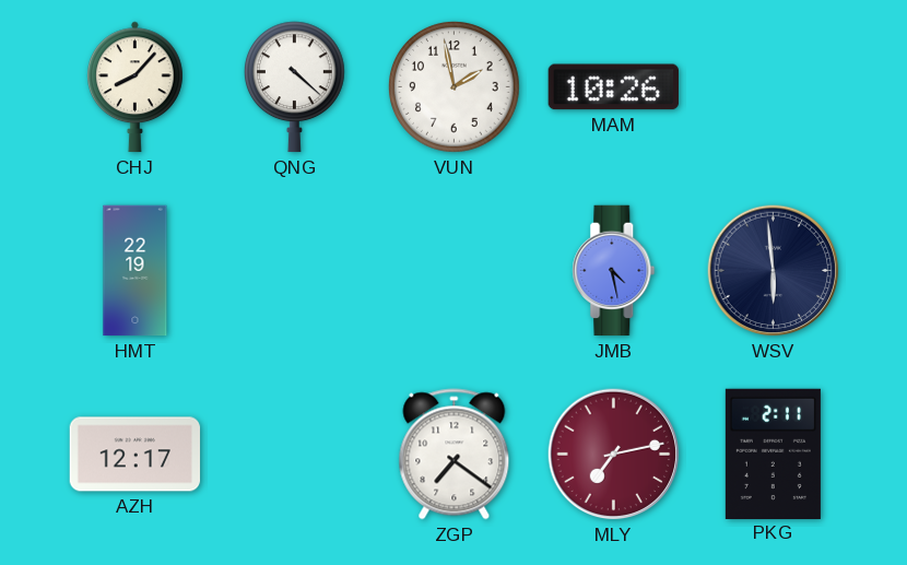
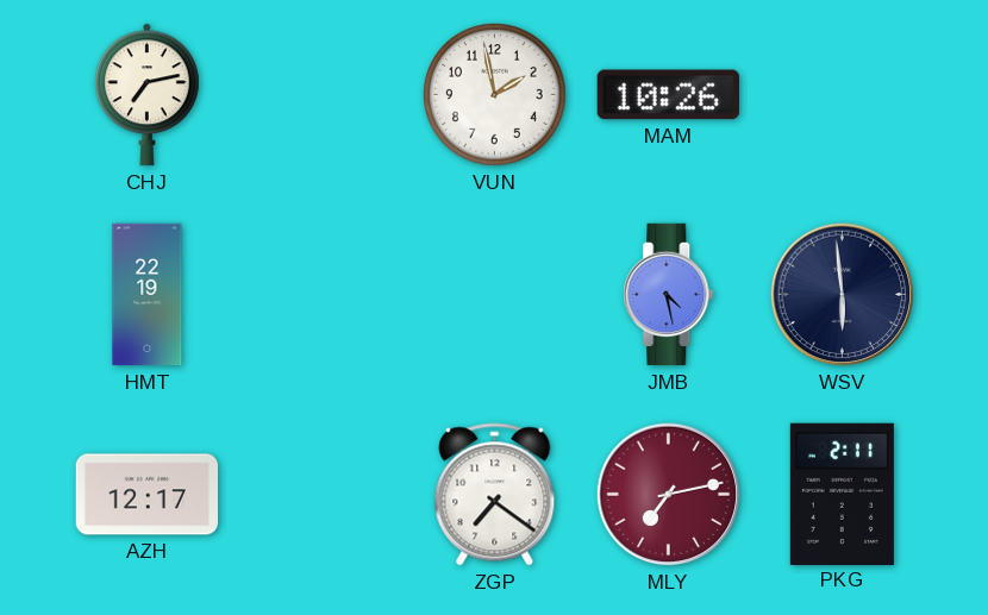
CHJ: 8:07 -> 7:13 (148, 95)
QNG: 4:22 -> none (295, 87)
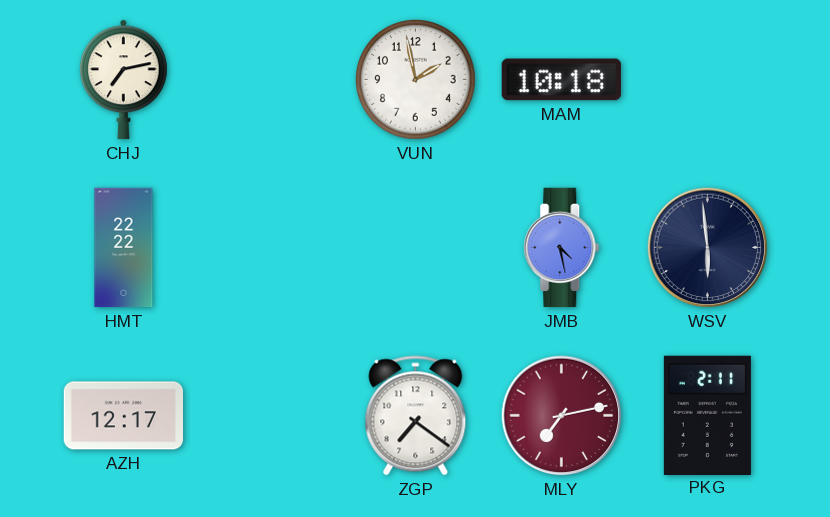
MAM: 10:26 -> 10:18 (561, 80)
HMT: 22:19 -> 22:22 (124, 248)
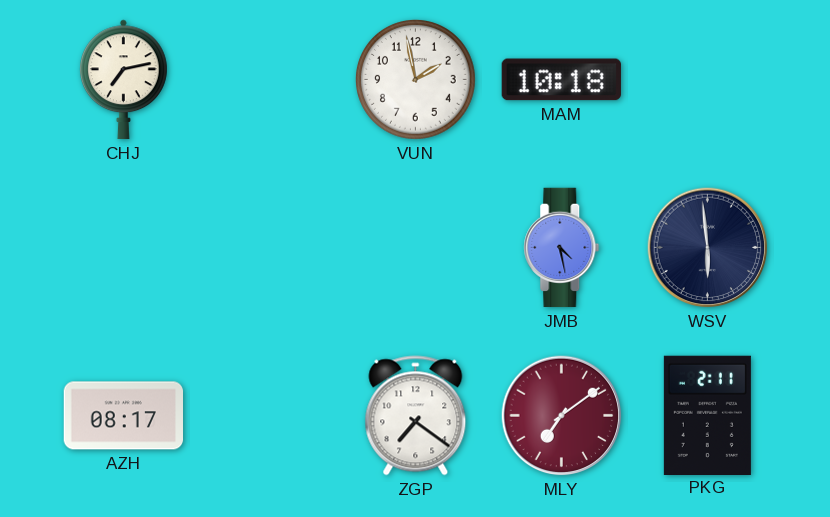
HMT: 22:22 -> none (124, 248)
AZH: 12:17 -> 08:17 (124, 416)
MLY: 7:13 -> 7:09 (562, 416)
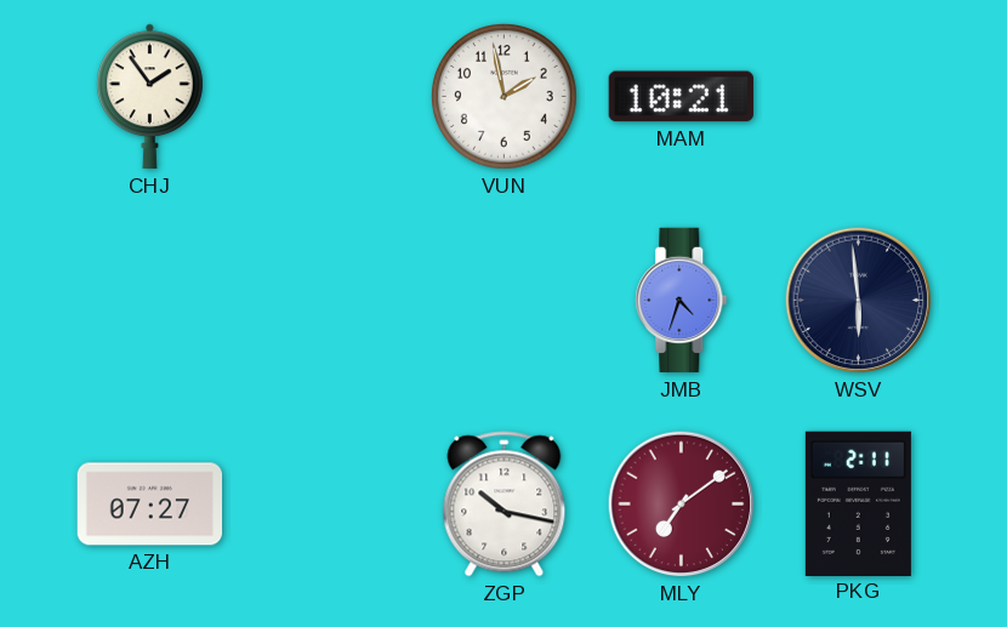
CHJ: 7:13 -> 1:54 (150, 97)
MAM: 10:18 -> 10:21 (681, 97)
JMB: 4:28 -> 4:33 (682, 301)
AZH: 08:17 -> 07:27 (150, 505)
ZGP: 7:21 -> 10:17 (505, 505)
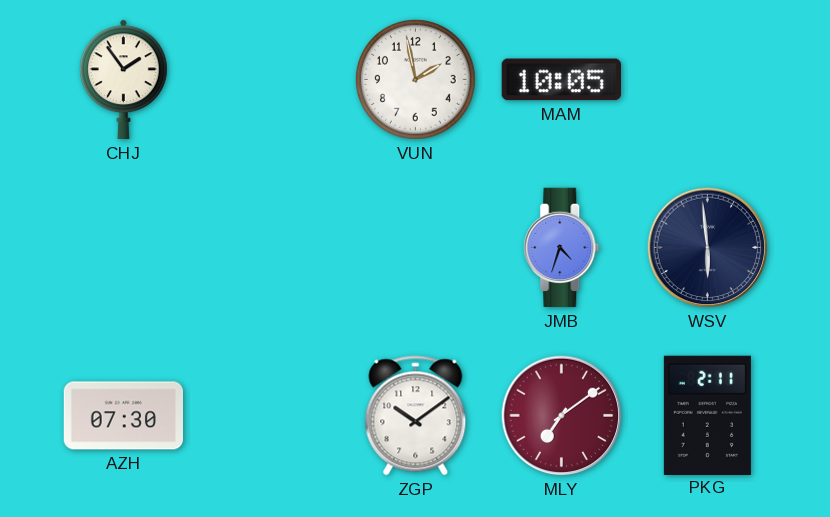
MAM: 10:21 -> 10:05 (561, 80)
AZH: 07:27 -> 07:30 (124, 416)
ZGP: 10:17 -> 10:09 (416, 416)
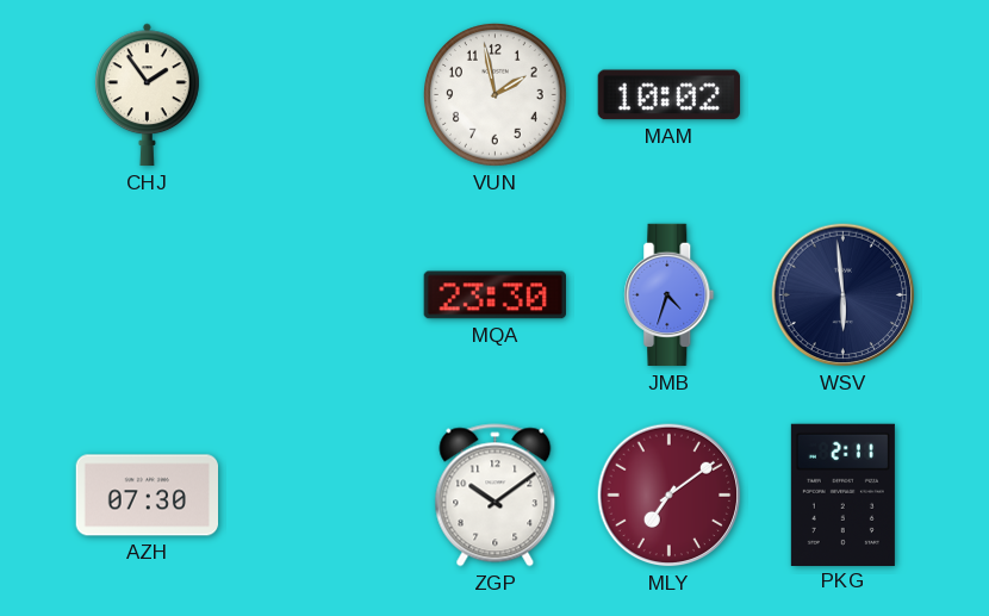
MAM: 10:05 -> 10:02 (668, 95)
MQA: none -> 23:30 (494, 295)
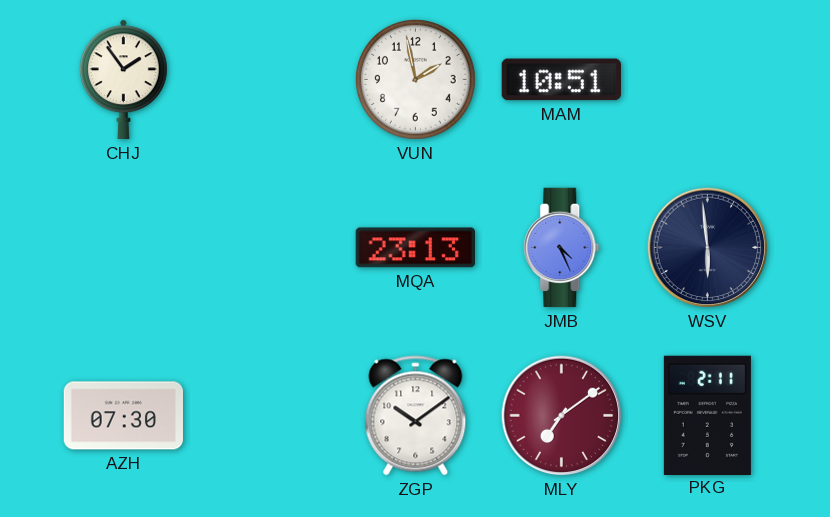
MAM: 10:02 -> 10:51 (561, 80)
MQA: 23:30 -> 23:13 (415, 248)
JMB: 4:33 -> 4:26 (562, 248)
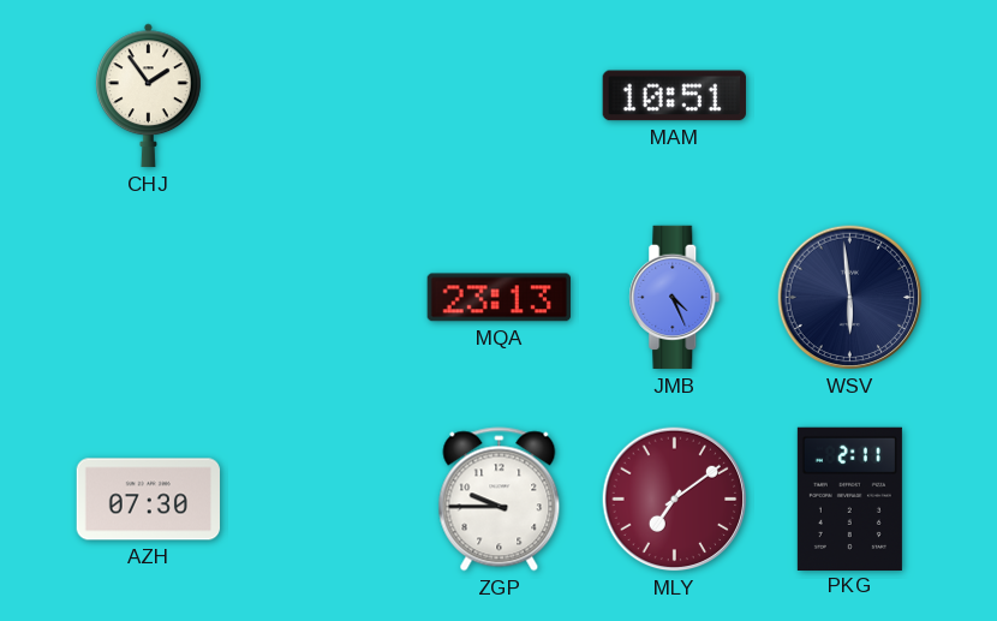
VUN: 1:58 -> none (416, 80)
ZGP: 10:09 -> 9:45 (500, 500)
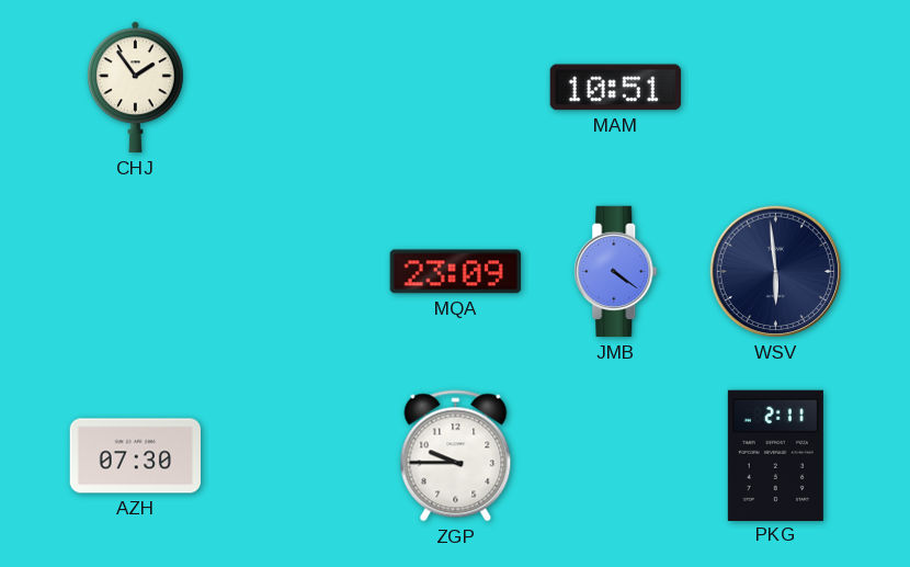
MQA: 23:13 -> 23:09 (455, 272)
JMB: 4:26 -> 4:21 (616, 272)
MLY: 7:09 -> none (675, 500)
